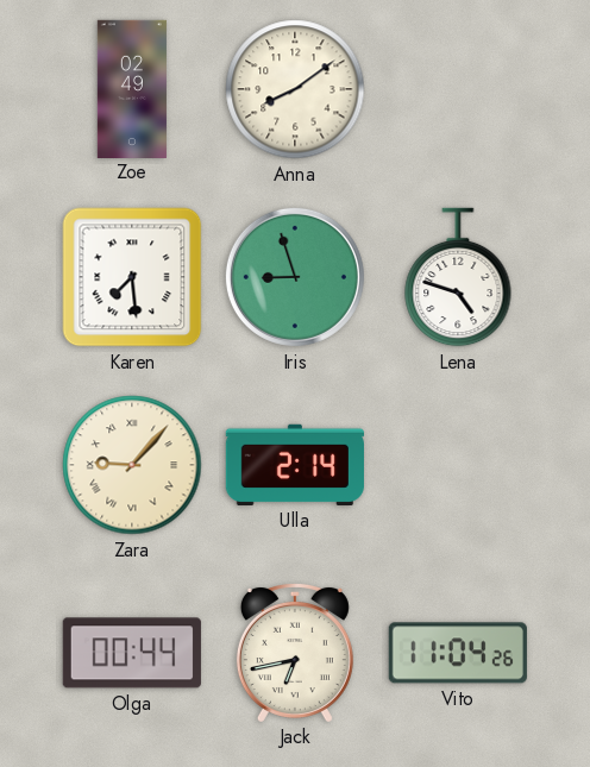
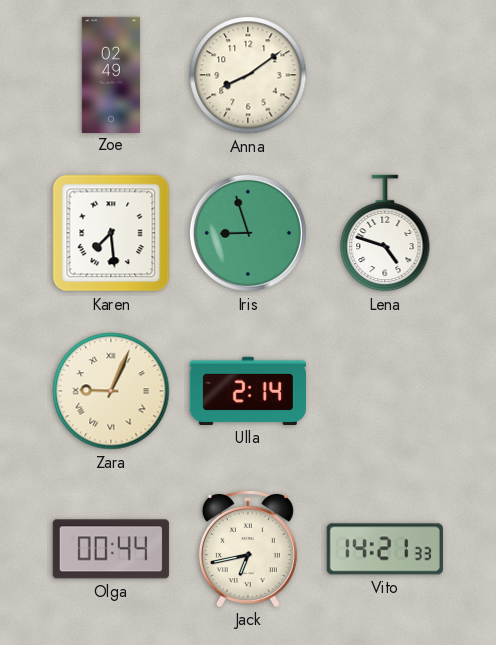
Zara: 9:07 -> 9:04 (111, 391)
Vito: 11:04 -> 14:21 (385, 549)
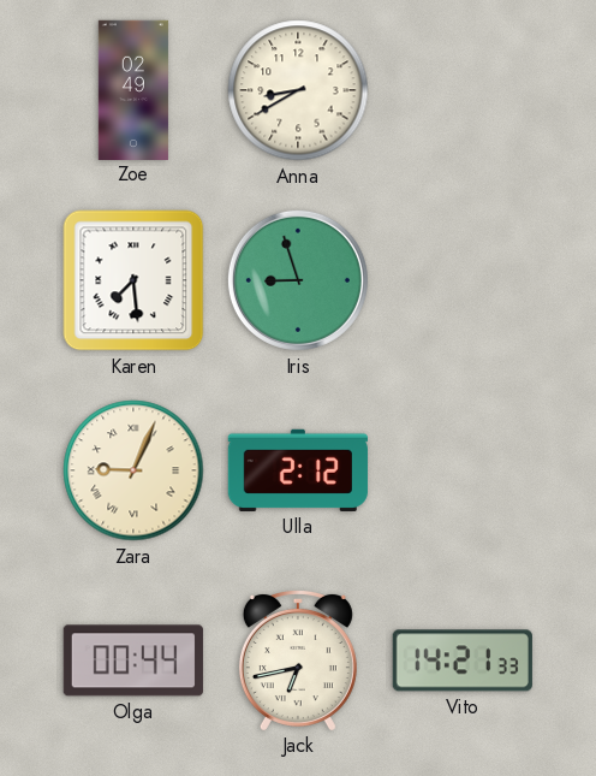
Anna: 8:09 -> 8:40 (298, 90)
Lena: 4:48 -> none (385, 233)
Ulla: 2:14 -> 2:12 (298, 470)
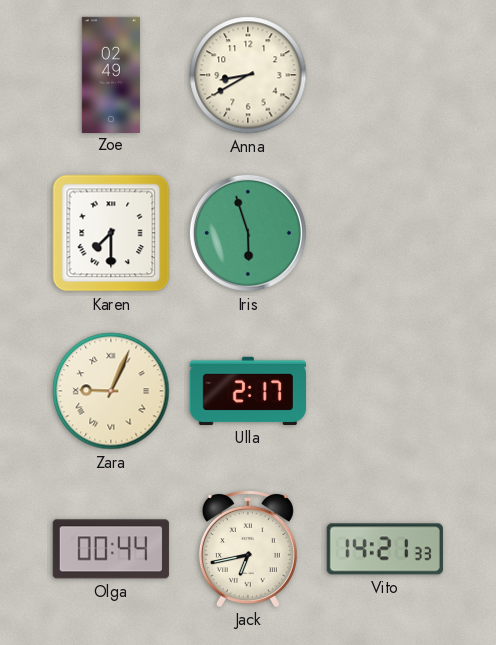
Karen: 7:29 -> 7:30 (111, 233)
Iris: 8:57 -> 5:57 (248, 233)
Ulla: 2:12 -> 2:17 (248, 391)
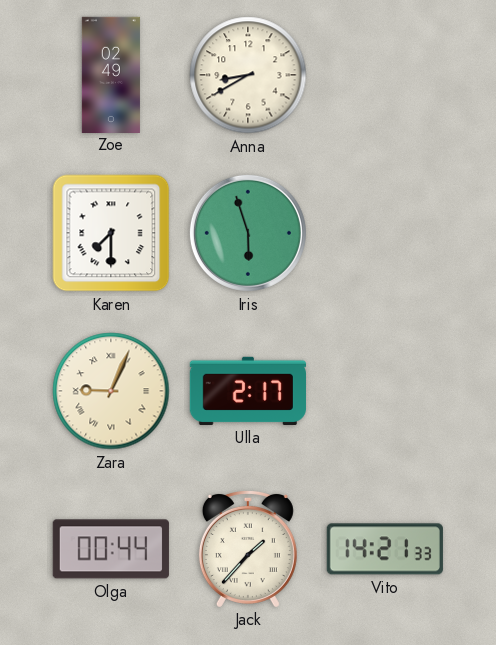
Jack: 6:43 -> 1:37 (248, 548)
